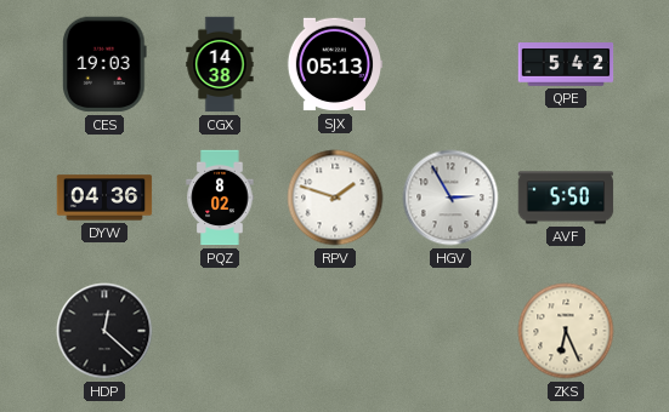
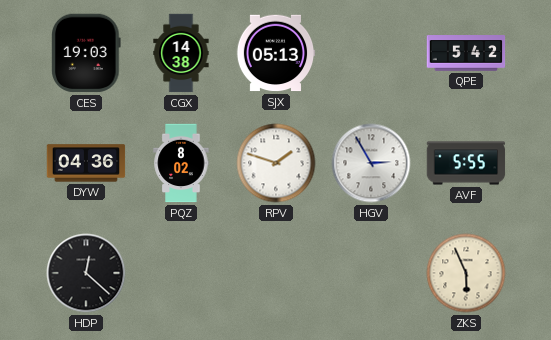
AVF: 5:50 -> 5:55 (466, 163)
ZKS: 6:26 -> 5:56 (466, 273)
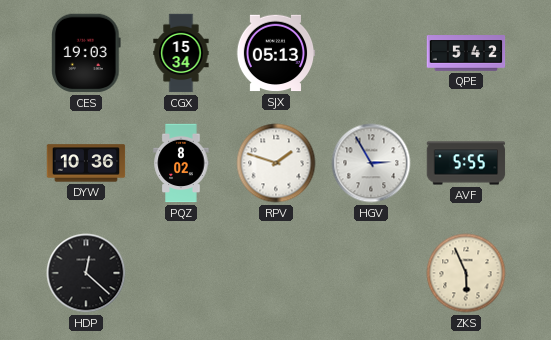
CGX: 14:38 -> 15:34 (181, 53)
DYW: 04:36 -> 10:36 (86, 163)
